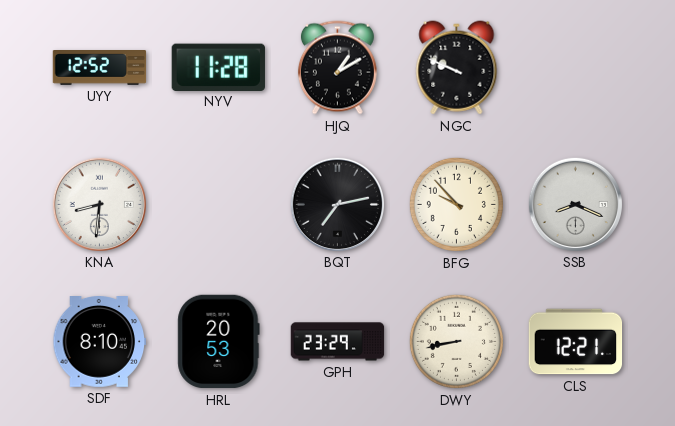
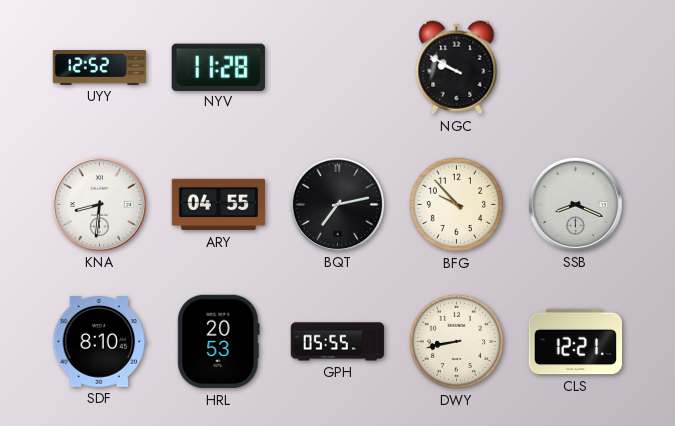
HJQ: 1:10 -> none (337, 68)
NGC: 9:49 -> 9:50 (457, 68)
ARY: none -> 04:55 (219, 205)
GPH: 23:29 -> 05:55 (338, 342)
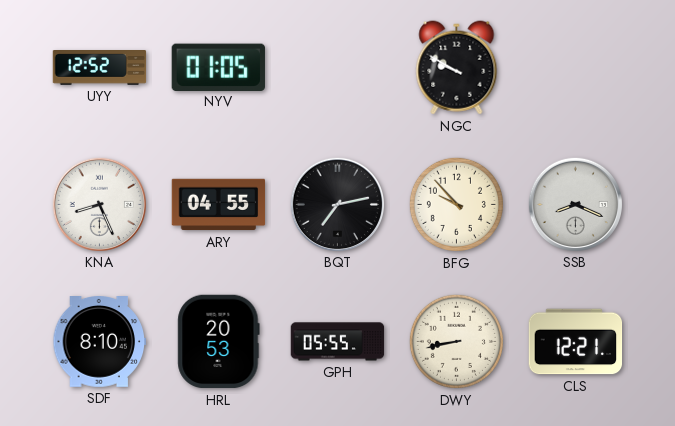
NYV: 11:28 -> 01:05 (218, 67)
KNA: 8:31 -> 8:26 (99, 204)
